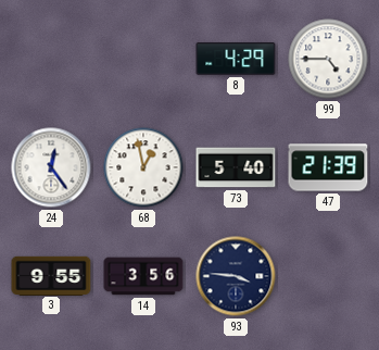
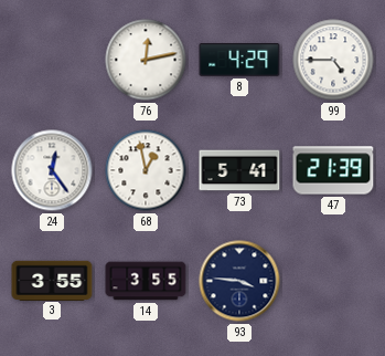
76: none -> 12:13 (146, 60)
73: 5:40 -> 5:41 (239, 170)
3: 9:55 -> 3:55 (52, 280)
14: 3:56 -> 3:55 (146, 281)
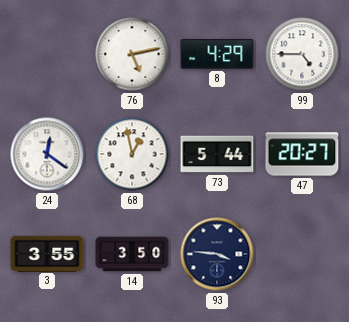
76: 12:13 -> 5:13 (132, 54)
24: 12:24 -> 12:21 (47, 154)
73: 5:41 -> 5:44 (217, 154)
47: 21:39 -> 20:27 (302, 154)
14: 3:55 -> 3:50 (132, 254)
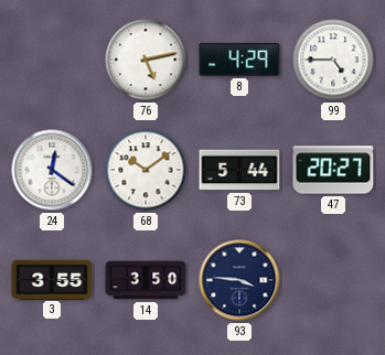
68: 12:58 -> 10:09 (146, 170)
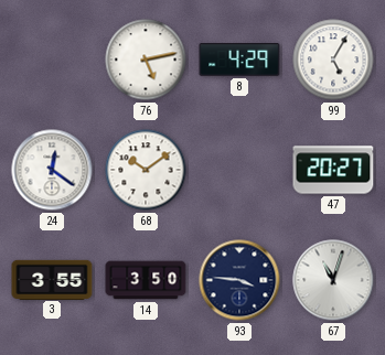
99: 4:45 -> 5:05 (333, 60)
73: 5:44 -> none (239, 170)
67: none -> 11:03 (333, 280)
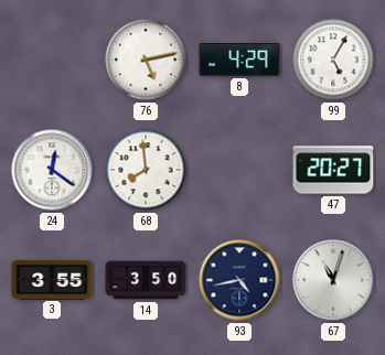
68: 10:09 -> 7:59 (146, 170)
93: 3:46 -> 4:43 (239, 280)
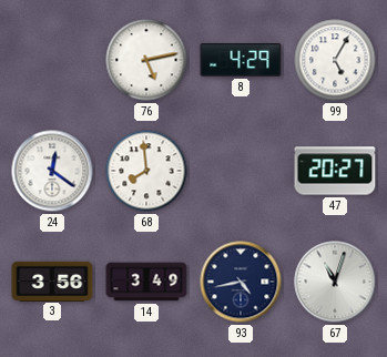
3: 3:55 -> 3:56 (52, 280)
14: 3:50 -> 3:49 (146, 282)
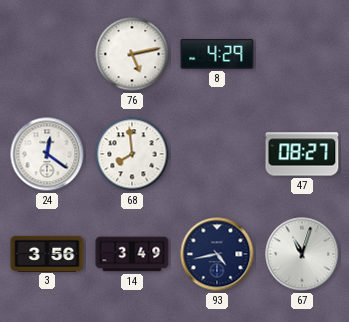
99: 5:05 -> none (335, 60)
47: 20:27 -> 08:27 (302, 154)
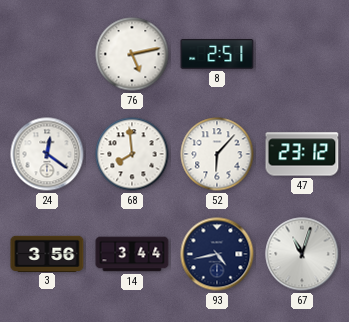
8: 4:29 -> 2:51 (217, 55)
52: none -> 6:07 (217, 154)
47: 08:27 -> 23:12 (302, 154)
14: 3:49 -> 3:44 (132, 254)
